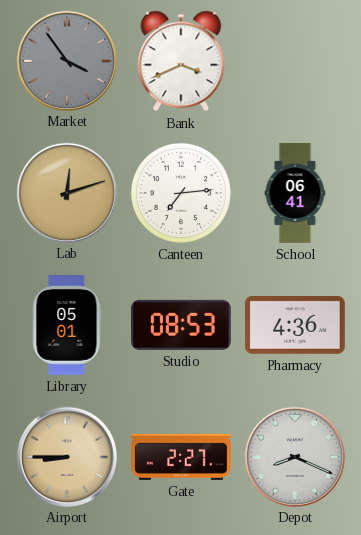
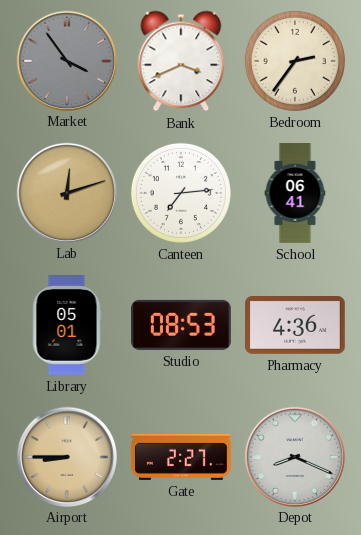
Bedroom: none -> 2:36 (295, 61)
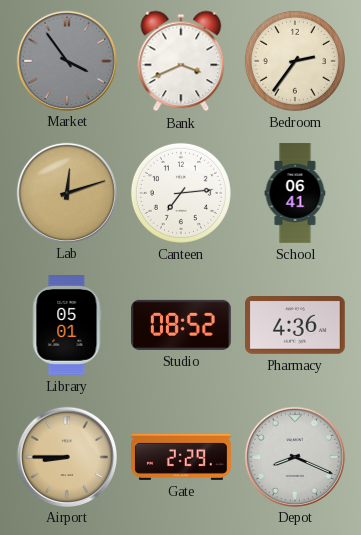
Studio: 08:53 -> 08:52 (182, 325)
Gate: 2:27 -> 2:29 (181, 457)
